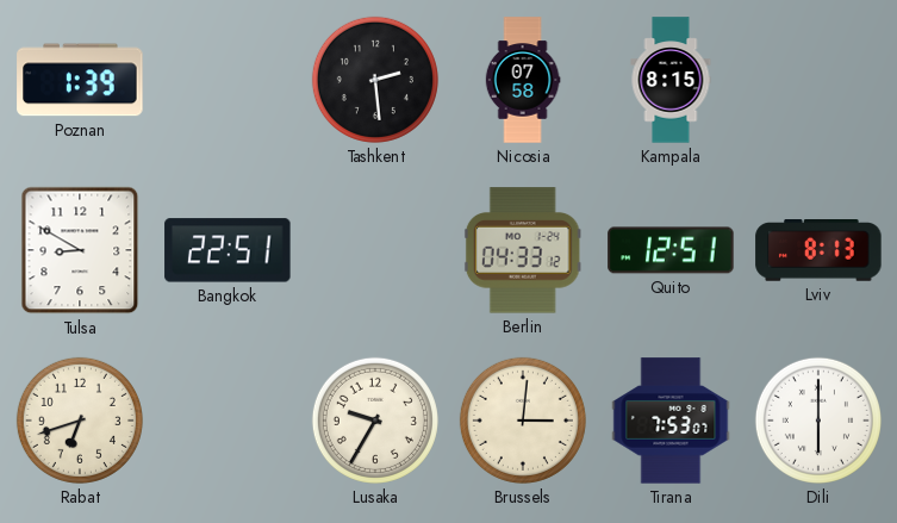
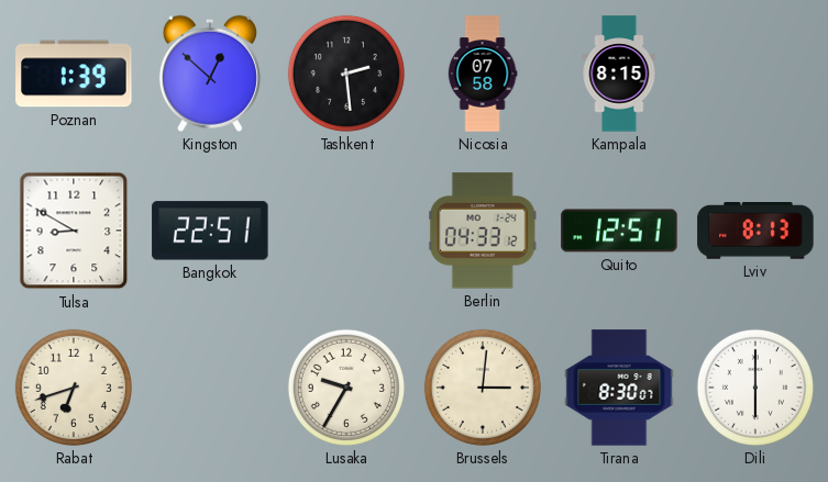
Kingston: none -> 12:52 (210, 74)
Tirana: 7:53 -> 8:30 (619, 388)
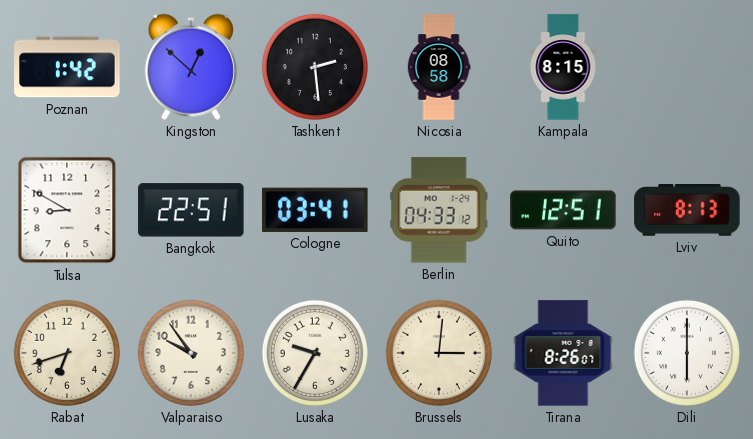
Poznan: 1:39 -> 1:42 (67, 67)
Nicosia: 07:58 -> 08:58 (439, 67)
Cologne: none -> 03:41 (315, 210)
Valparaiso: none -> 9:54 (191, 353)
Tirana: 8:30 -> 8:26 (563, 353)
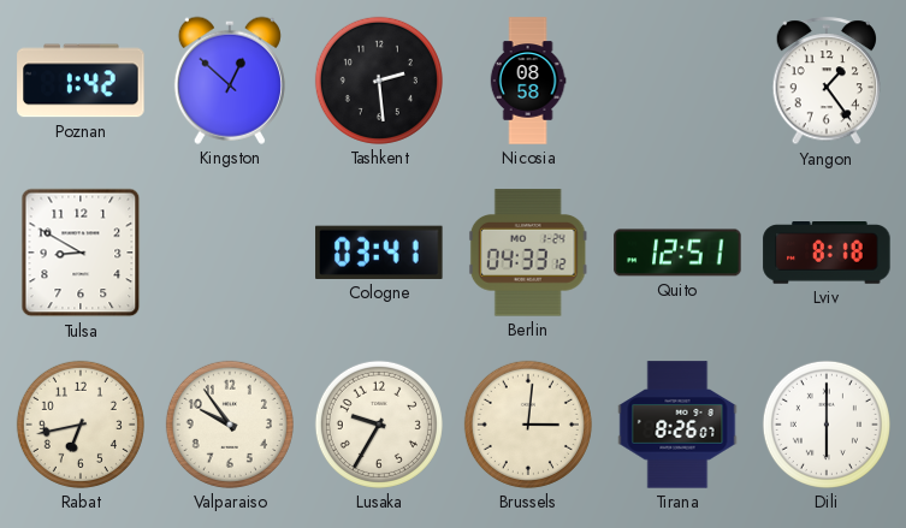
Kampala: 8:15 -> none (563, 67)
Yangon: none -> 1:24 (827, 82)
Bangkok: 22:51 -> none (191, 210)
Lviv: 8:13 -> 8:18 (827, 254)
Rabat: 6:42 -> 6:43 (81, 425)
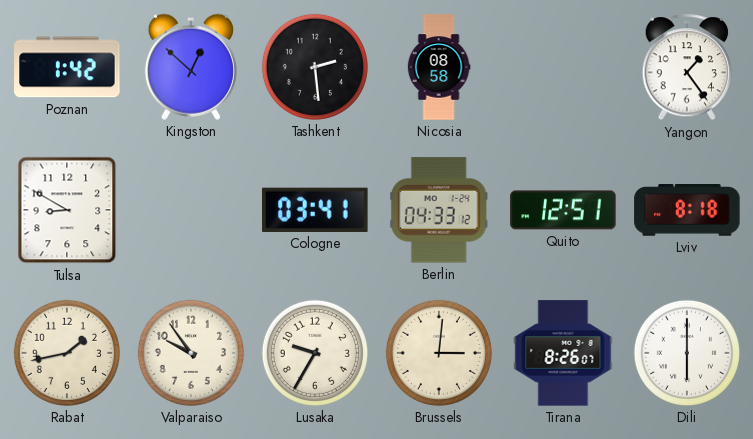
Rabat: 6:43 -> 1:43 (67, 353)
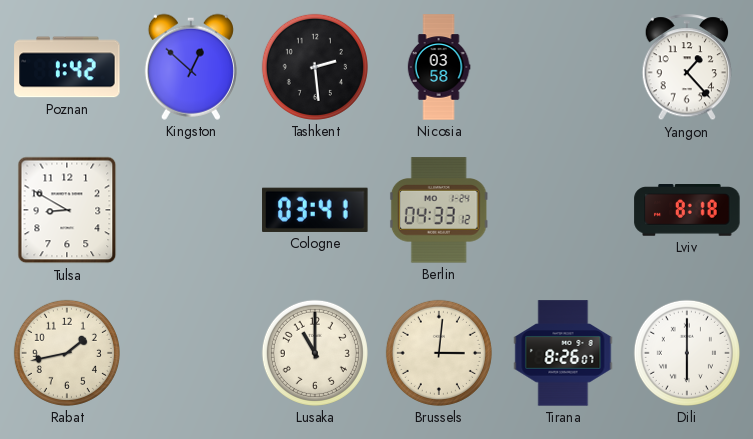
Nicosia: 08:58 -> 03:58 (439, 67)
Yangon: 1:24 -> 1:23 (687, 68)
Quito: 12:51 -> none (563, 210)
Valparaiso: 9:54 -> none (191, 353)
Lusaka: 9:35 -> 11:00 (315, 353)
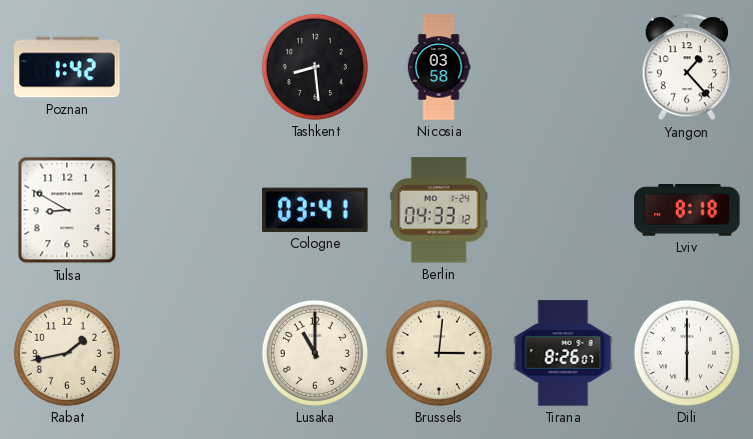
Kingston: 12:52 -> none (191, 67)
Tashkent: 2:29 -> 8:29 (315, 67)
